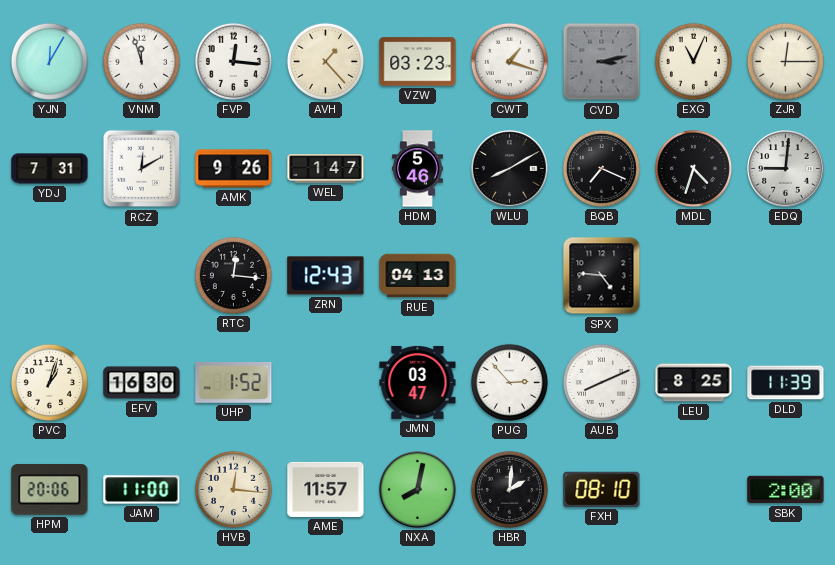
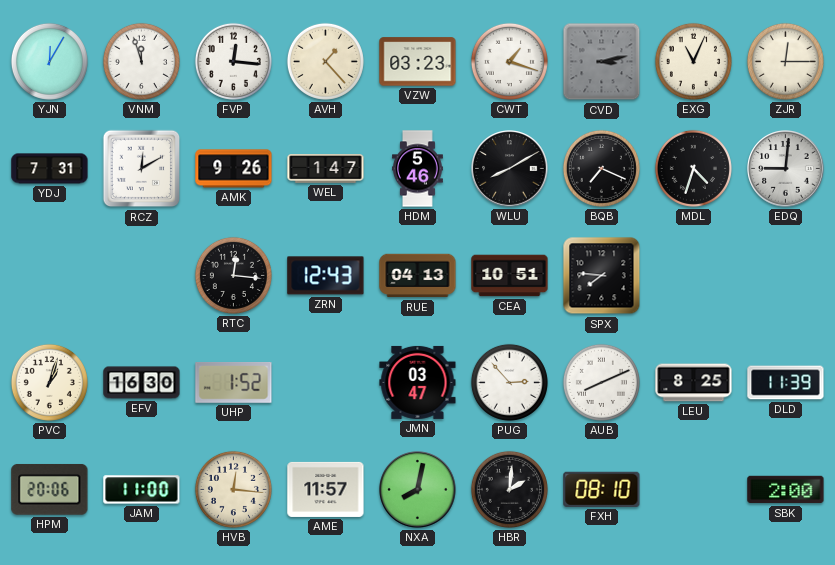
CEA: none -> 10:51 (510, 276)
SPX: 4:46 -> 7:46 (602, 276)
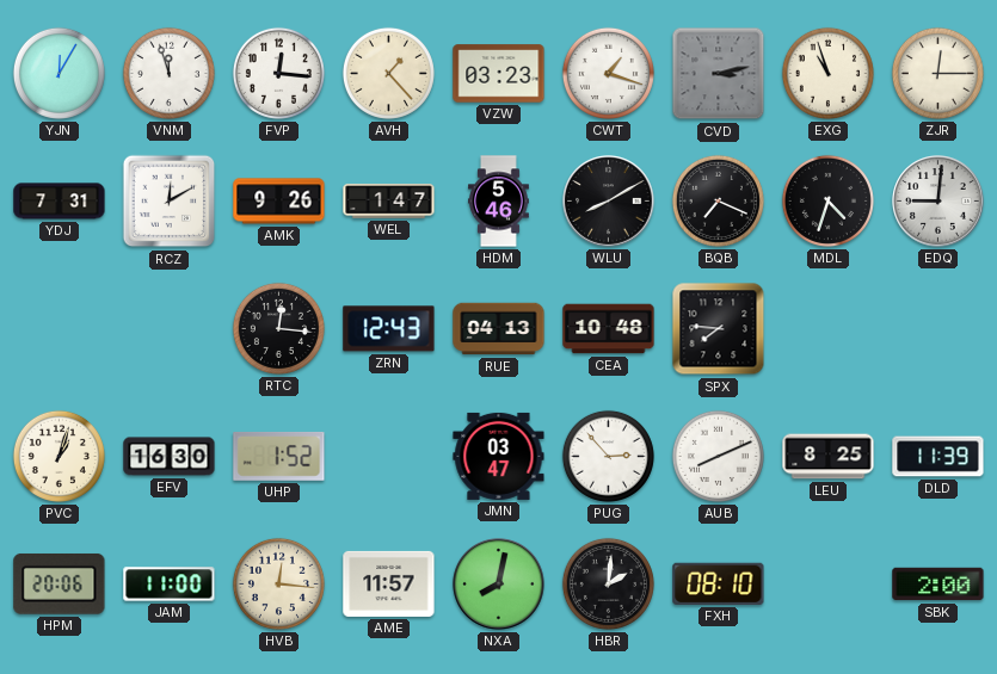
EXG: 11:04 -> 10:57 (827, 73)
CEA: 10:51 -> 10:48 (609, 329)
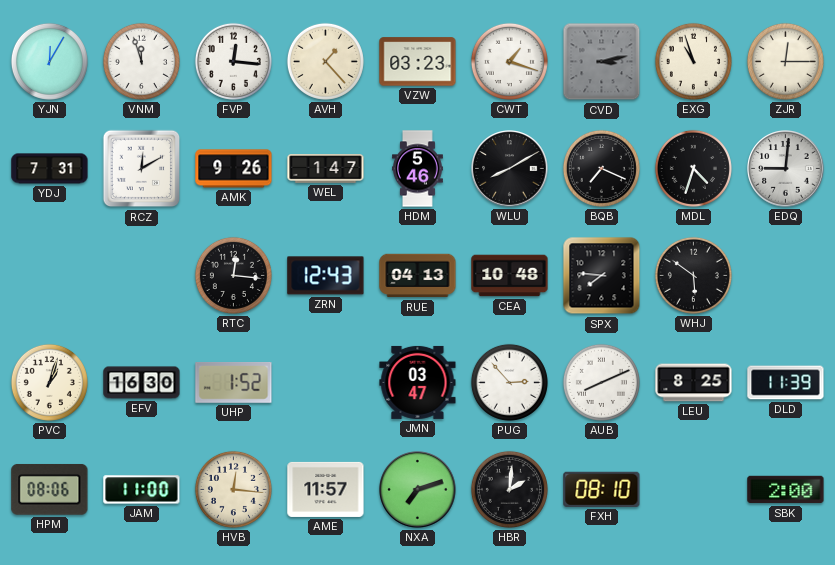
WHJ: none -> 5:51 (693, 275)
HPM: 20:06 -> 08:06 (50, 489)
NXA: 8:02 -> 7:12 (418, 490)
